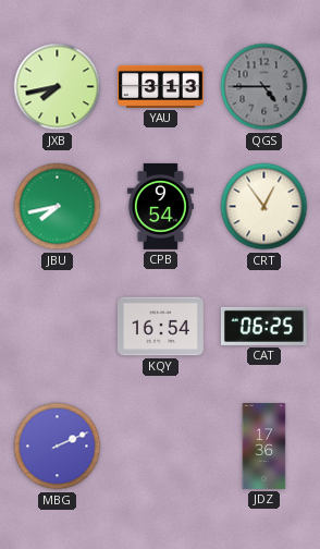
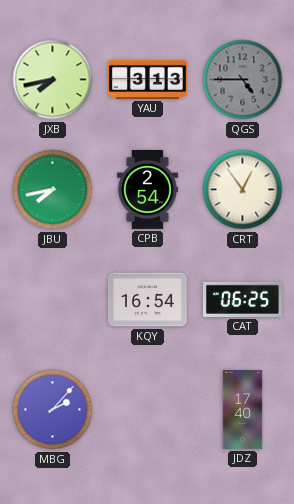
CPB: 9:54 -> 2:54 (147, 189)
MBG: 2:11 -> 2:07 (53, 410)
JDZ: 17:36 -> 17:40 (243, 410)
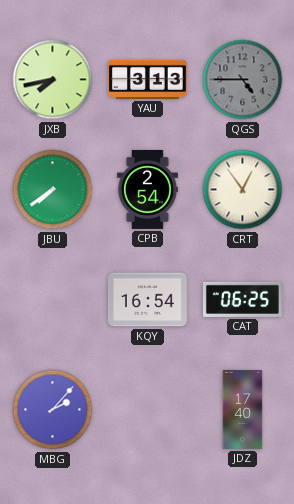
JBU: 7:43 -> 7:39 (53, 190)
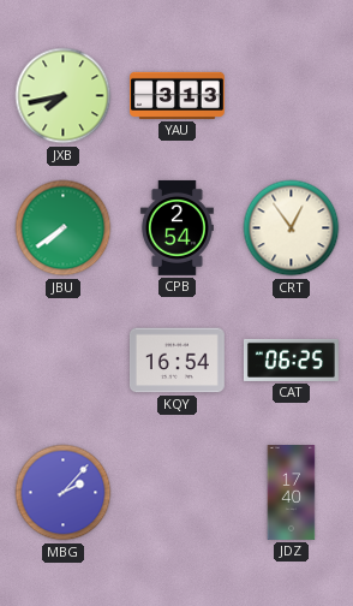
QGS: 4:45 -> none (243, 80)
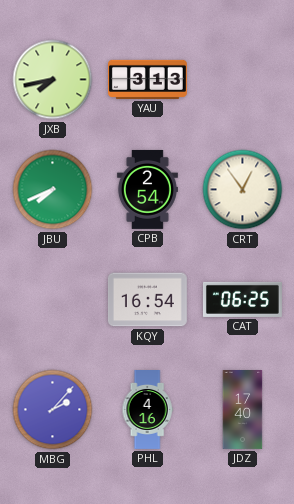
JBU: 7:39 -> 7:41 (53, 190)
PHL: none -> 4:16 (147, 410)
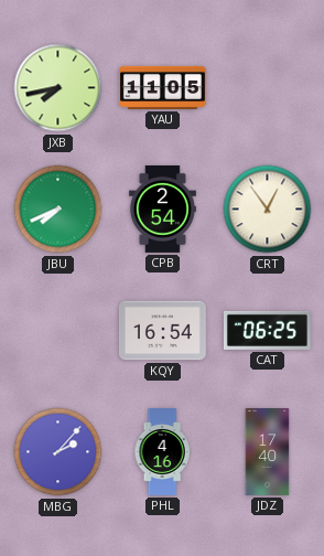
YAU: 3:13 -> 11:05 (163, 87)
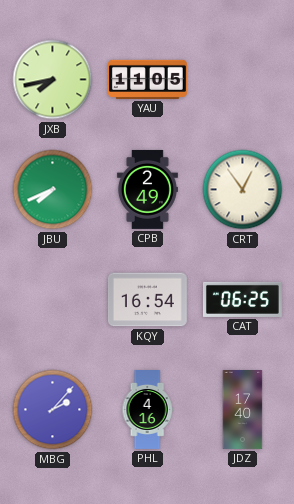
CPB: 2:54 -> 2:49 (147, 189)
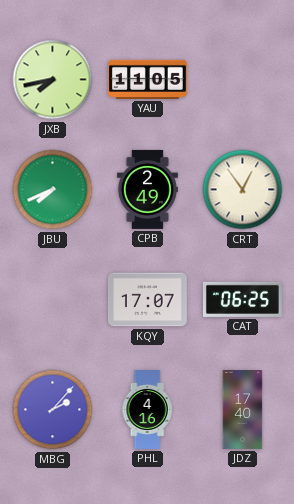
KQY: 16:54 -> 17:07 (147, 300)
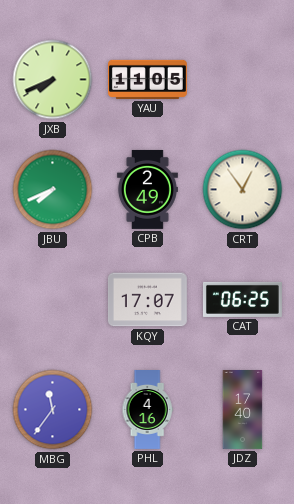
JXB: 7:43 -> 7:41 (53, 80)
MBG: 2:07 -> 11:36 (53, 410)
